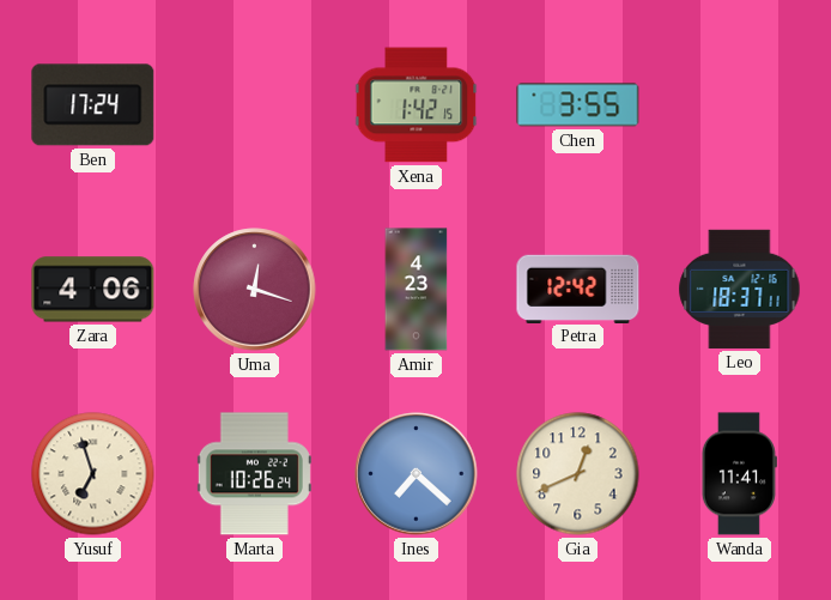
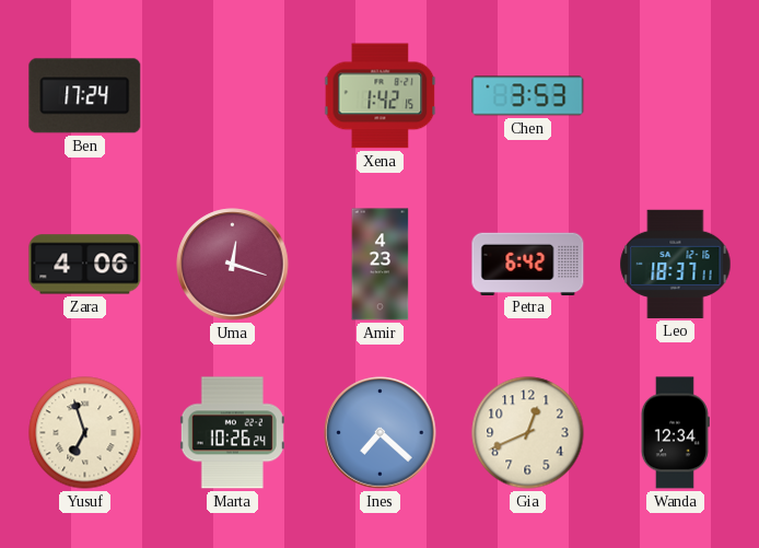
Chen: 3:55 -> 3:53 (528, 96)
Petra: 12:42 -> 6:42 (528, 264)
Wanda: 11:41 -> 12:34 (675, 433)
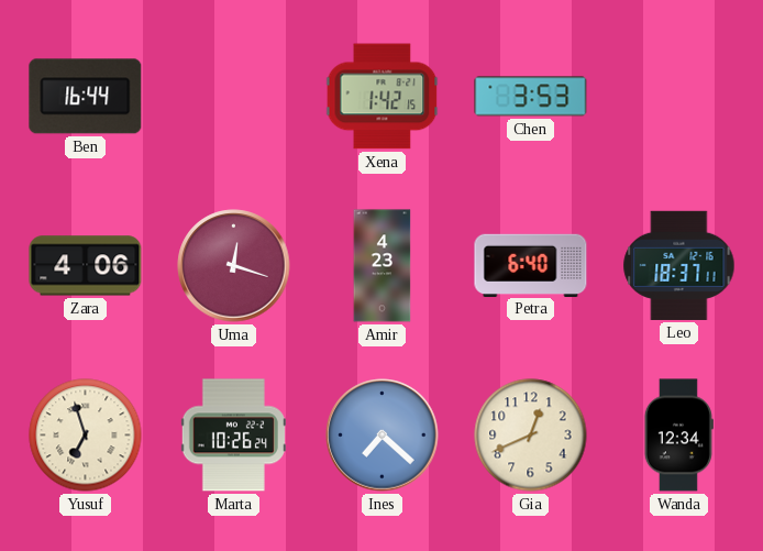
Ben: 17:24 -> 16:44 (86, 97)
Petra: 6:42 -> 6:40 (531, 265)
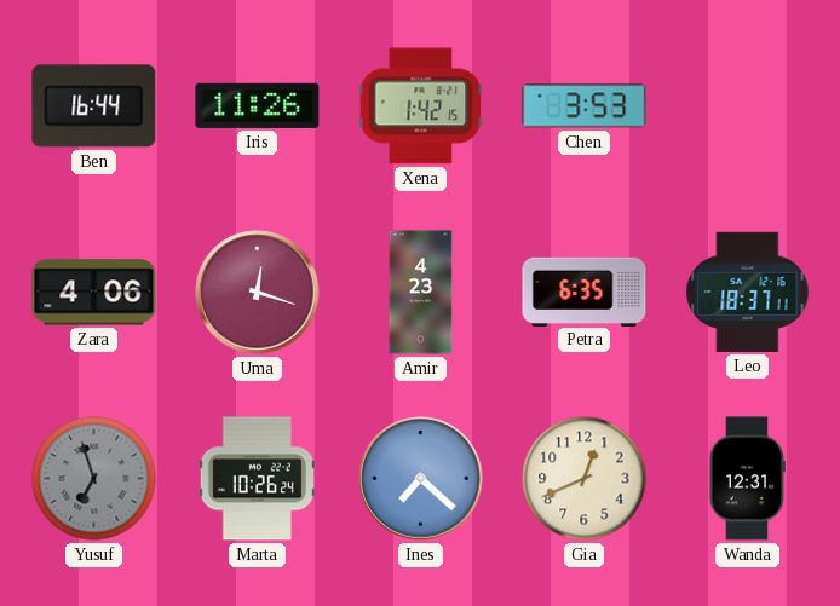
Iris: none -> 11:26 (258, 105)
Petra: 6:40 -> 6:35 (585, 292)
Yusuf dial: cream -> grey (94, 479)
Wanda: 12:34 -> 12:31 (747, 479)
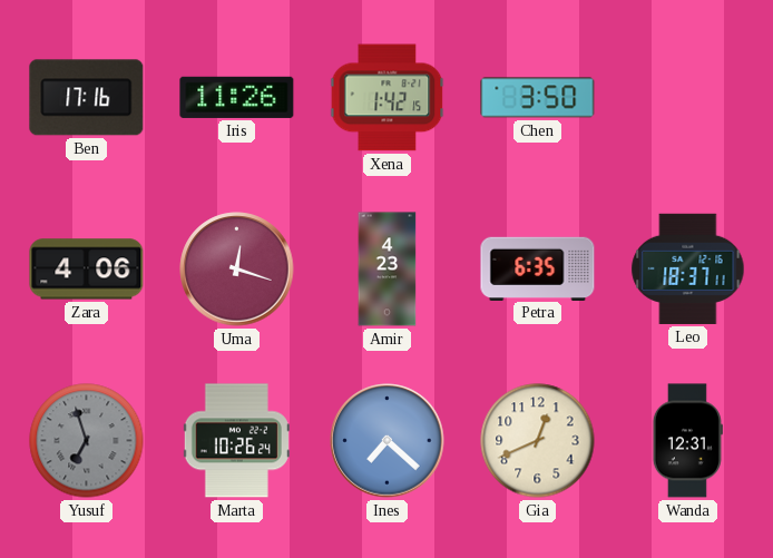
Ben: 16:44 -> 17:16 (87, 98)
Chen: 3:53 -> 3:50 (538, 98)
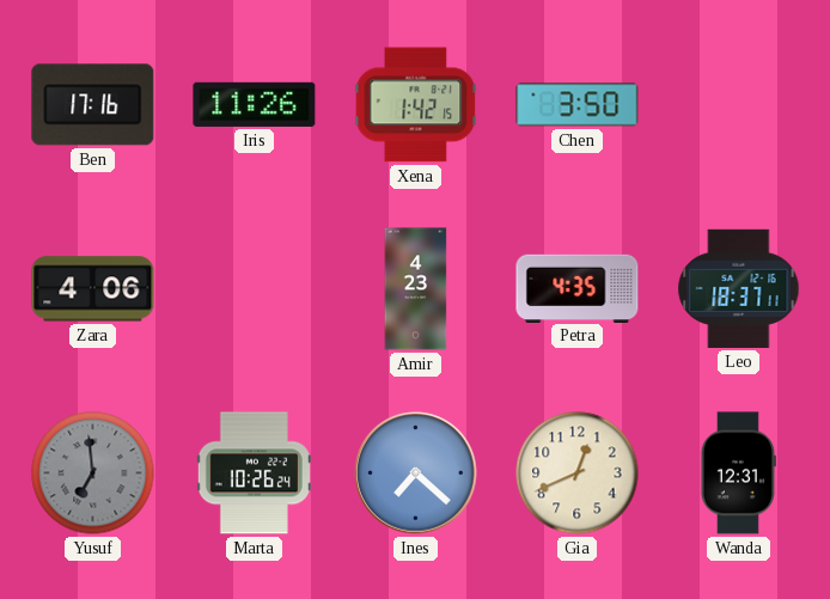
Uma: 12:18 -> none (237, 270)
Petra: 6:35 -> 4:35 (578, 288)
Yusuf: 6:57 -> 6:59 (93, 473)
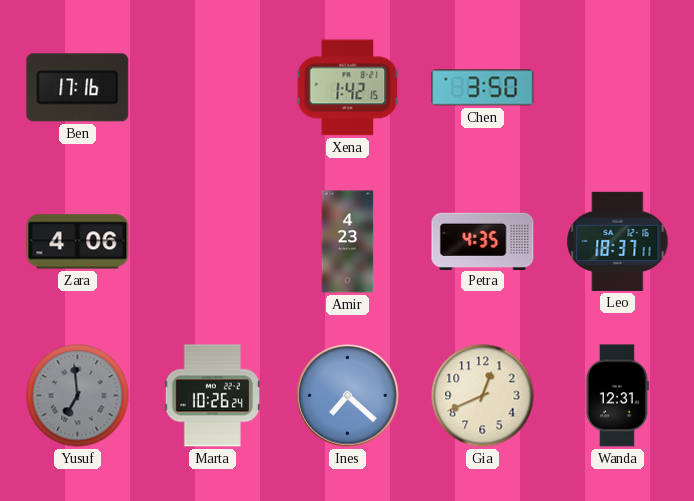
Iris: 11:26 -> none (255, 104)
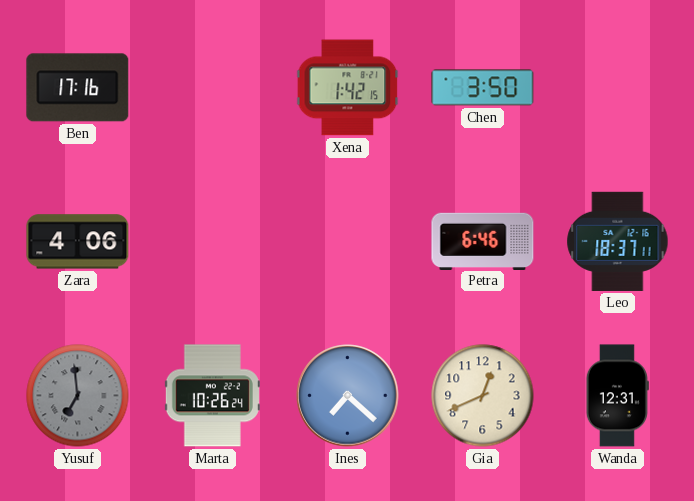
Amir: 4:23 -> none (348, 242)
Petra: 4:35 -> 6:46 (483, 241)
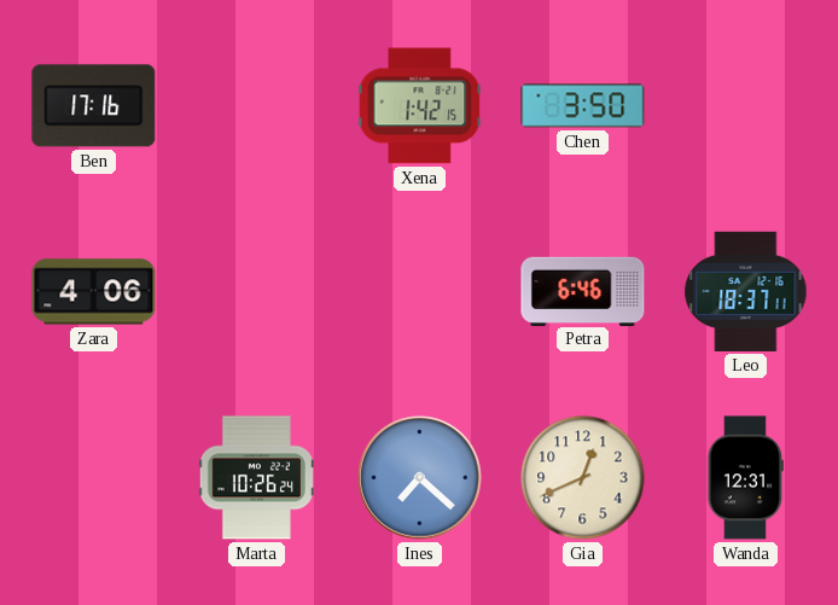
Yusuf: 6:59 -> none (78, 396)
